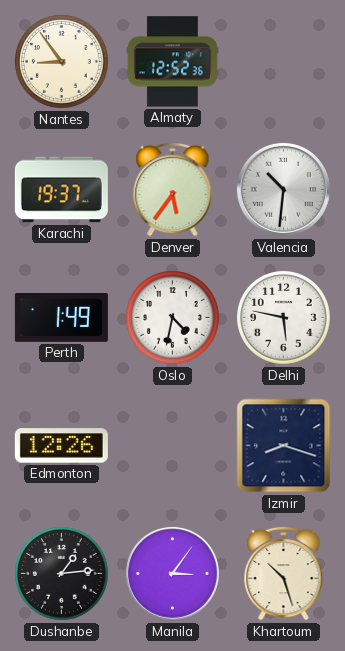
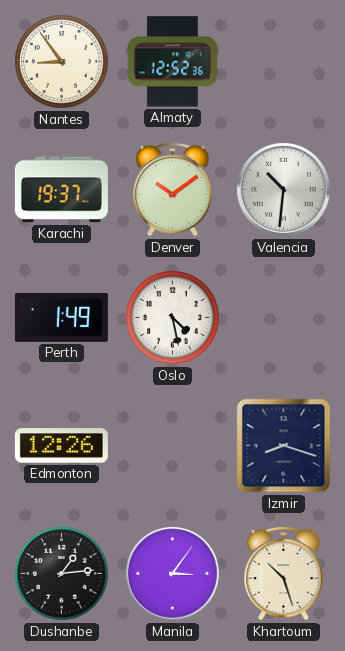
Denver: 5:36 -> 10:09 (173, 189)
Oslo: 4:32 -> 4:28 (173, 318)
Delhi: 5:47 -> none (284, 318)
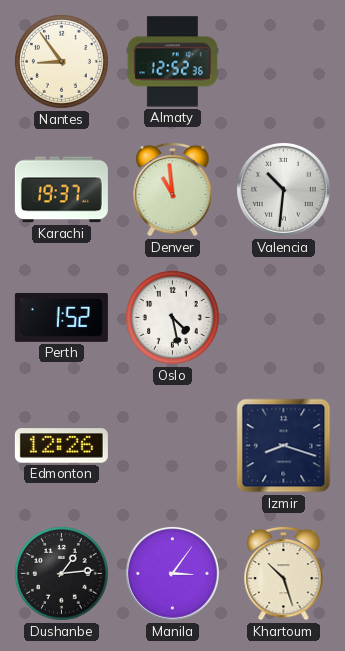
Denver: 10:09 -> 10:59 (173, 189)
Perth: 1:49 -> 1:52 (61, 317)
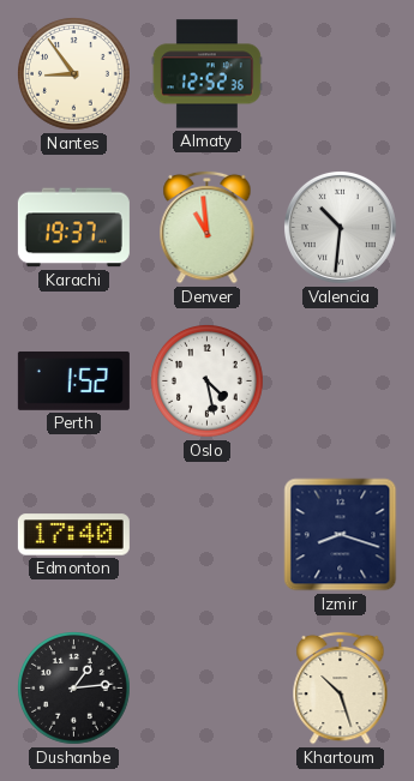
Edmonton: 12:26 -> 17:40 (73, 535)
Manila: 3:06 -> none (172, 573)
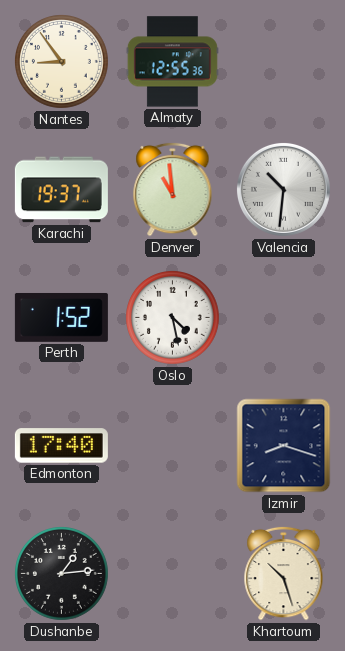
Almaty: 12:52 -> 12:55 (172, 62)
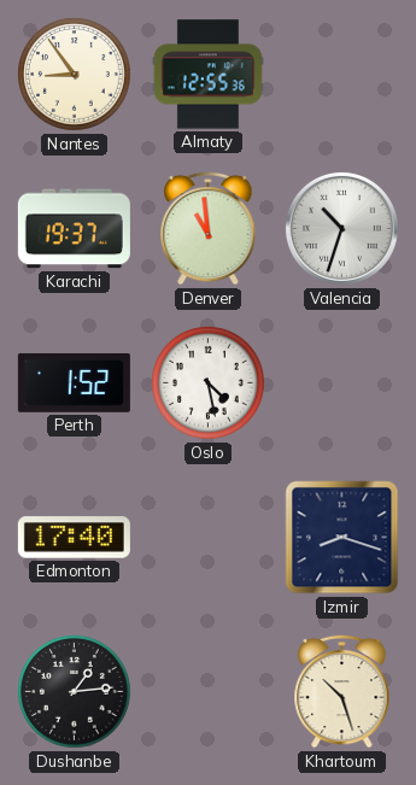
Valencia: 10:31 -> 10:33 (341, 228)
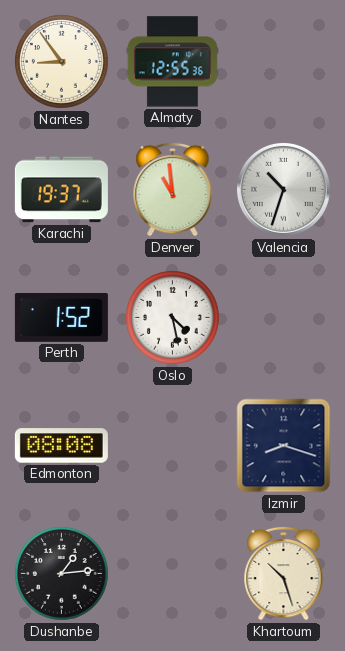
Edmonton: 17:40 -> 08:08 (61, 446)
